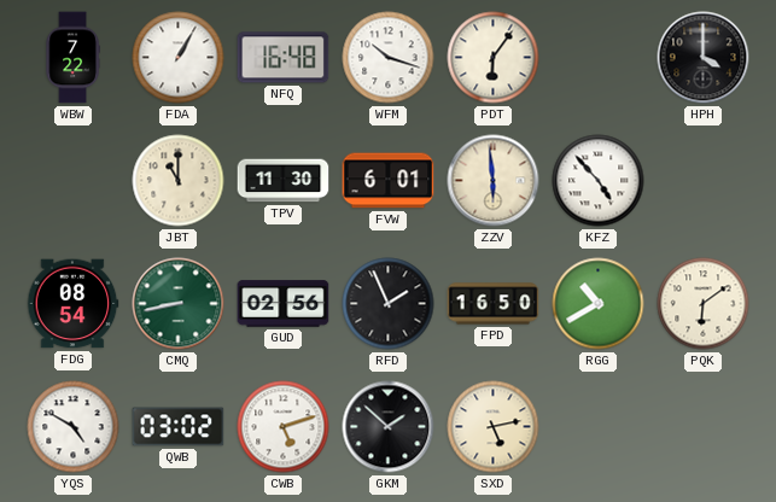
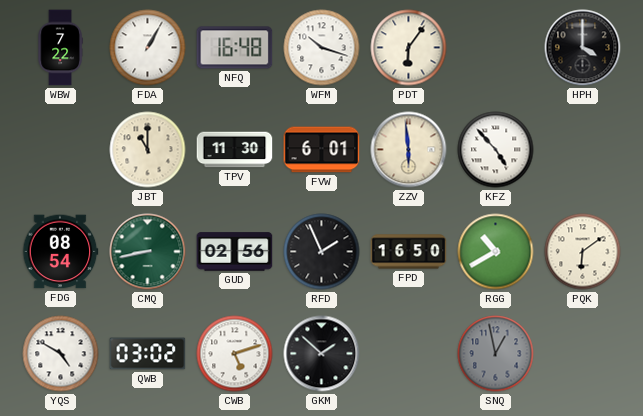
SXD: 5:13 -> none (494, 427)
SNQ: none -> 12:58 (496, 354)
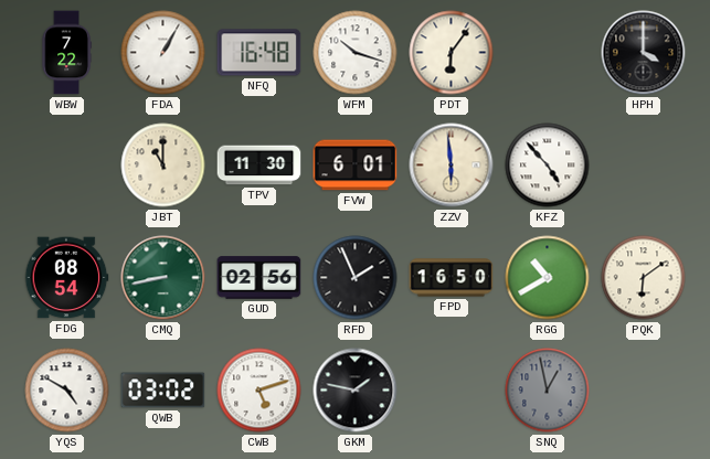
GKM: 1:52 -> 1:47 (356, 391)
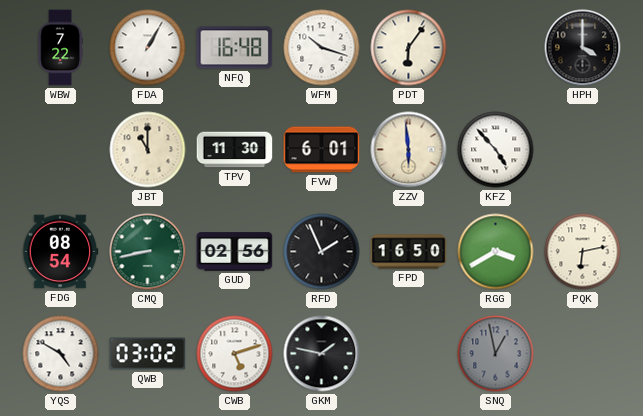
RGG: 10:40 -> 3:40 (496, 252)
PQK: 6:09 -> 6:13 (583, 252)
